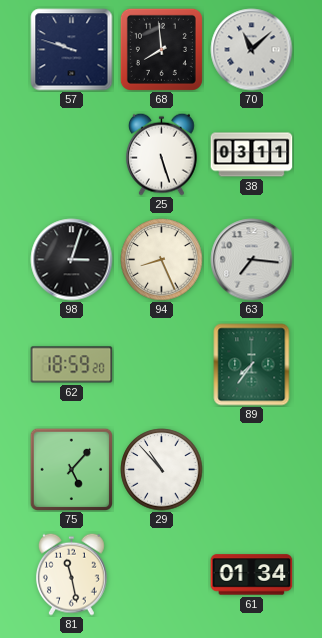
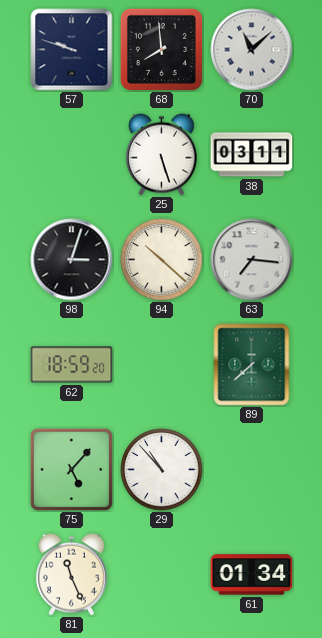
94: 8:26 -> 10:22 (162, 260)
89: 7:36 -> 7:38 (252, 365)
81: 11:28 -> 11:26 (71, 574)
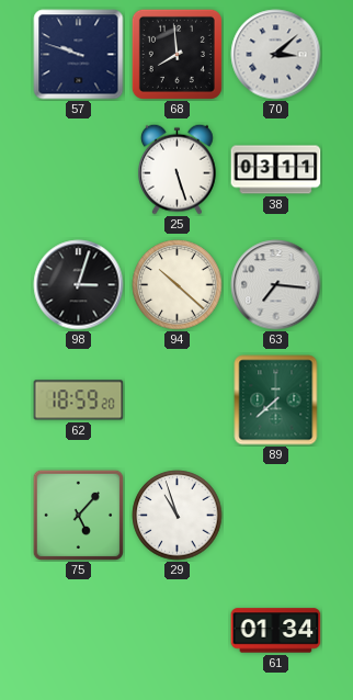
70: 11:08 -> 3:08 (276, 55)
29: 10:53 -> 10:57 (178, 516)
81: 11:26 -> none (71, 574)
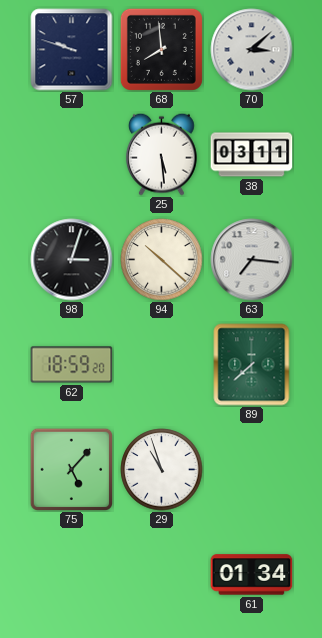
25: 5:27 -> 5:29 (161, 154)
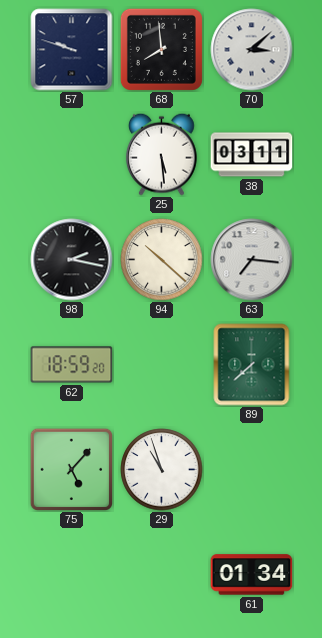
98: 3:03 -> 2:17 (72, 260)
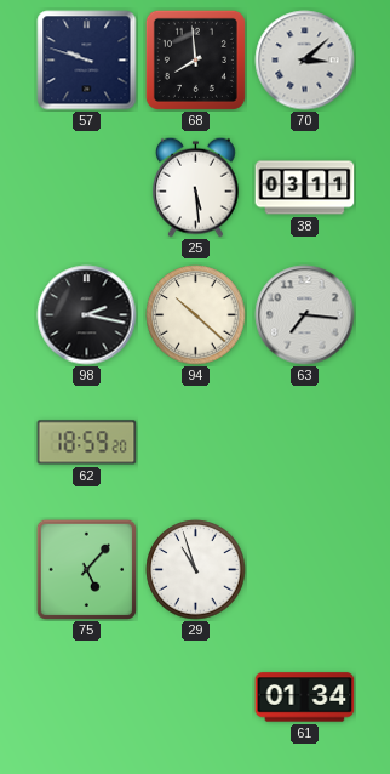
89: 7:38 -> none (252, 365)
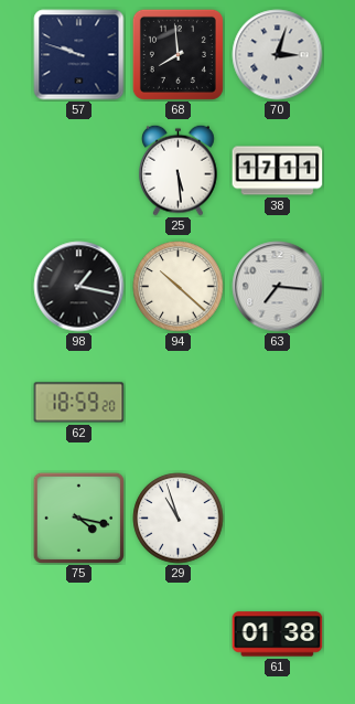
70: 3:08 -> 3:03 (278, 55)
38: 03:11 -> 17:11 (278, 171)
98: 2:17 -> 1:17 (79, 287)
75: 5:07 -> 4:17 (78, 518)
61: 01:34 -> 01:38 (278, 634)
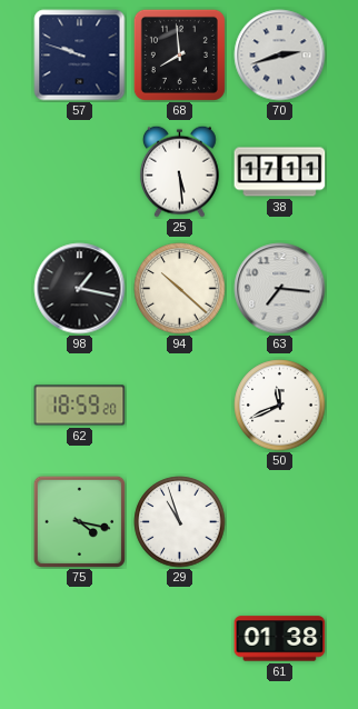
70: 3:03 -> 2:42 (280, 56)
50: none -> 11:41 (280, 406)
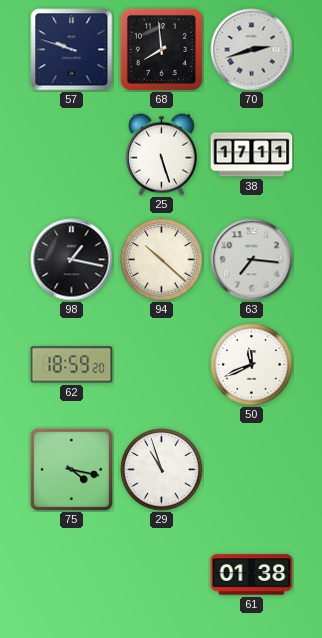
25: 5:29 -> 5:27 (161, 154)
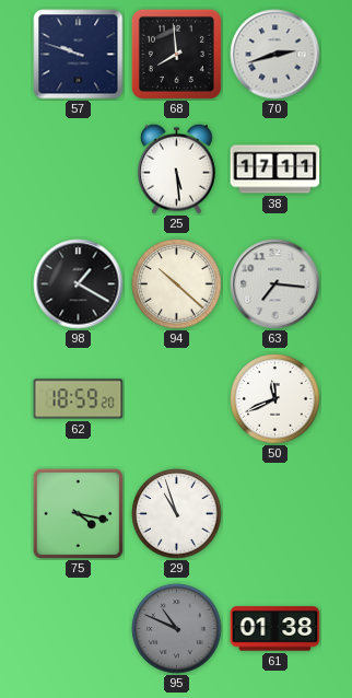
25: 5:27 -> 5:29 (176, 168)
98: 1:17 -> 1:20 (79, 284)
95: none -> 10:49 (177, 629)
